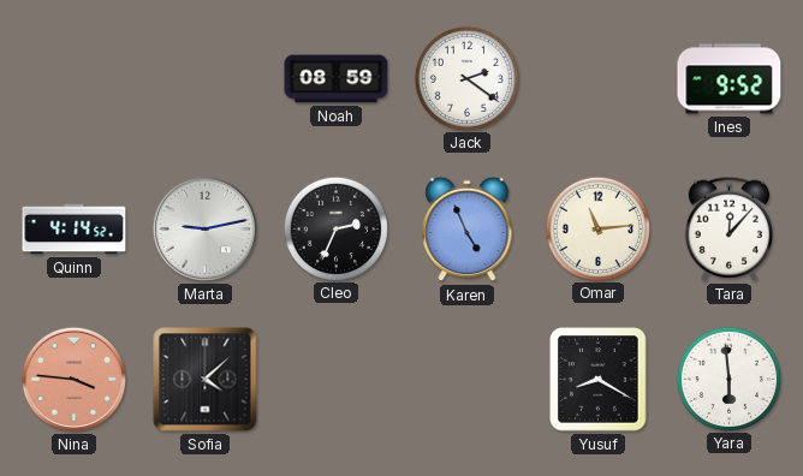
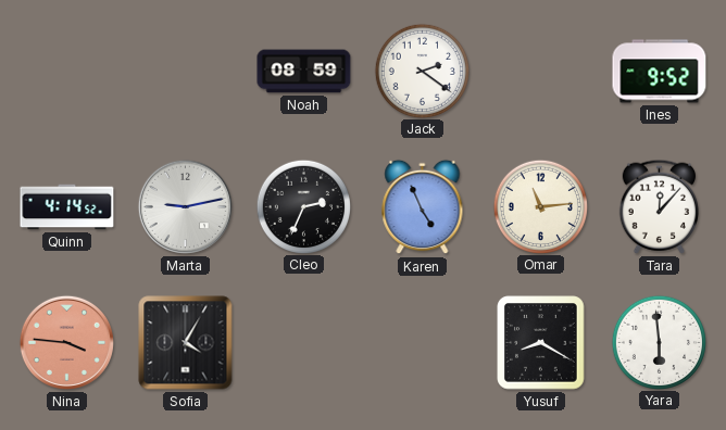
Sofia: 4:08 -> 4:05 (186, 343)
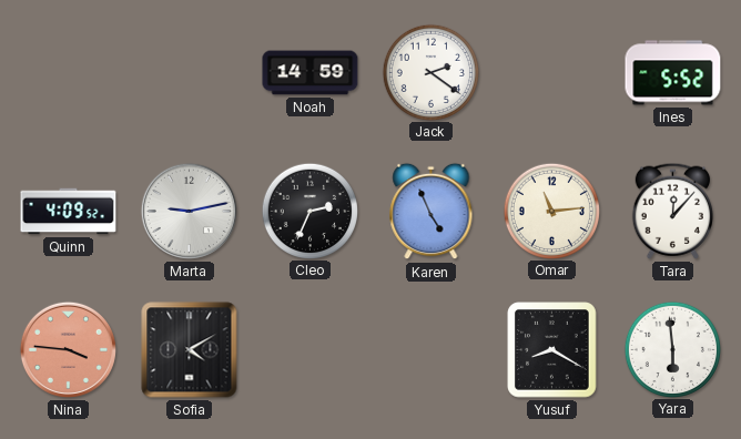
Noah: 08:59 -> 14:59 (311, 73)
Ines: 9:52 -> 5:52 (673, 73)
Quinn: 4:14 -> 4:09 (69, 212)
Sofia: 4:05 -> 4:10 (190, 350)
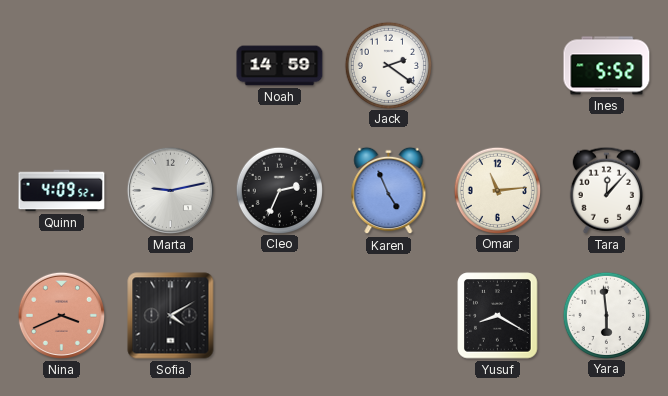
Nina: 3:46 -> 3:41 (61, 315)
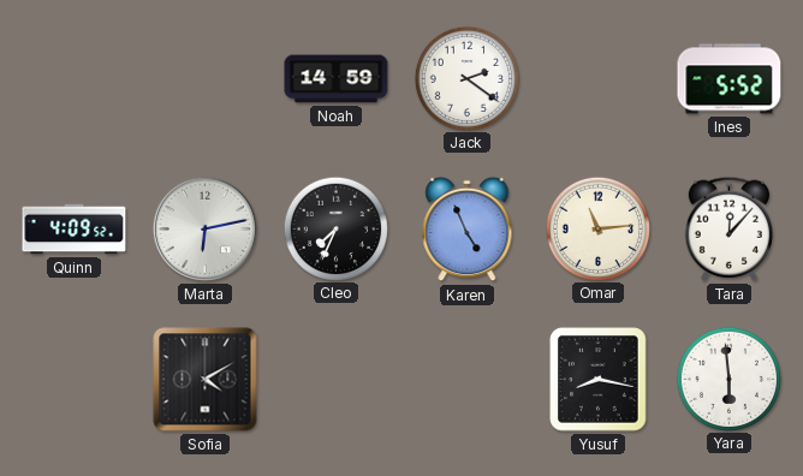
Marta: 9:13 -> 6:13 (204, 228)
Cleo: 2:34 -> 7:34 (335, 228)
Nina: 3:41 -> none (61, 315)
Yusuf: 8:20 -> 8:17 (599, 380)
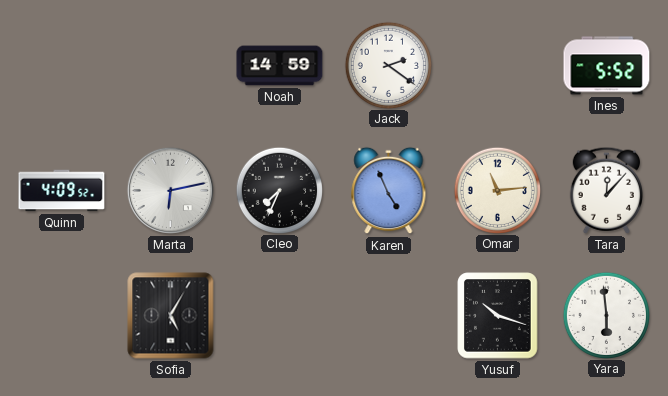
Sofia: 4:10 -> 5:05 (171, 316)
Yusuf: 8:17 -> 10:18 (498, 316)
